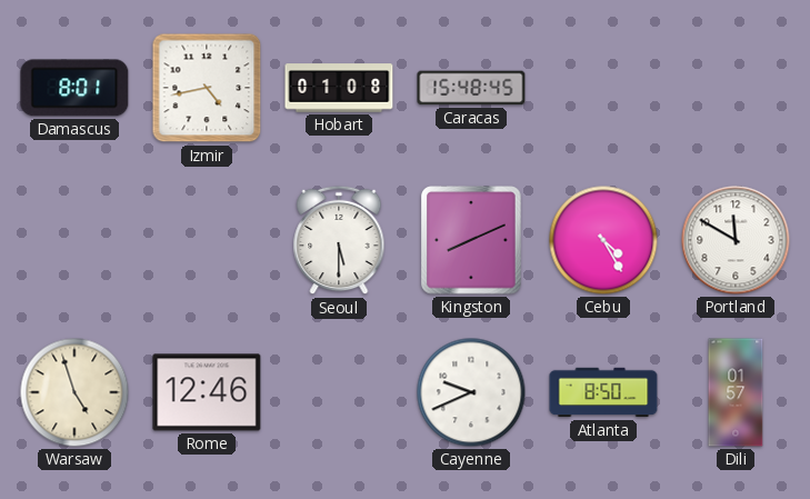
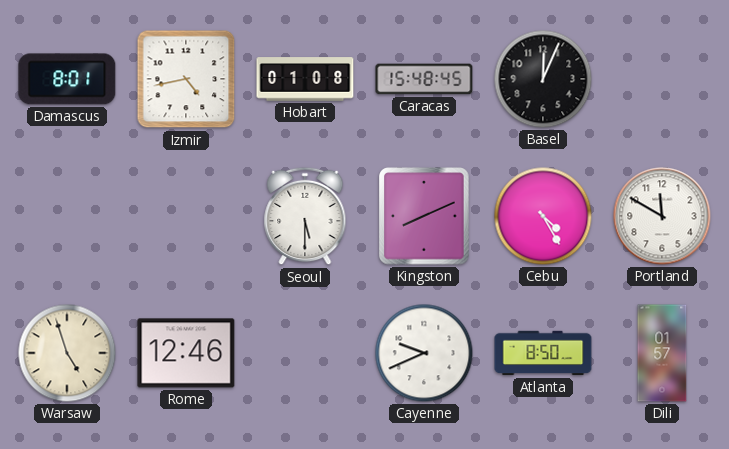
Basel: none -> 12:04 (543, 79)
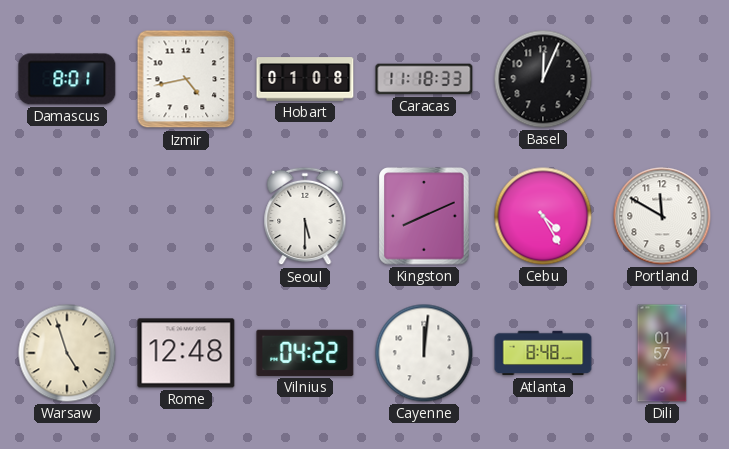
Caracas: 15:48 -> 11:18 (424, 79)
Rome: 12:46 -> 12:48 (186, 353)
Vilnius: none -> 04:22 (305, 353)
Cayenne: 9:41 -> 12:01 (424, 353)
Atlanta: 8:50 -> 8:48 (543, 353)
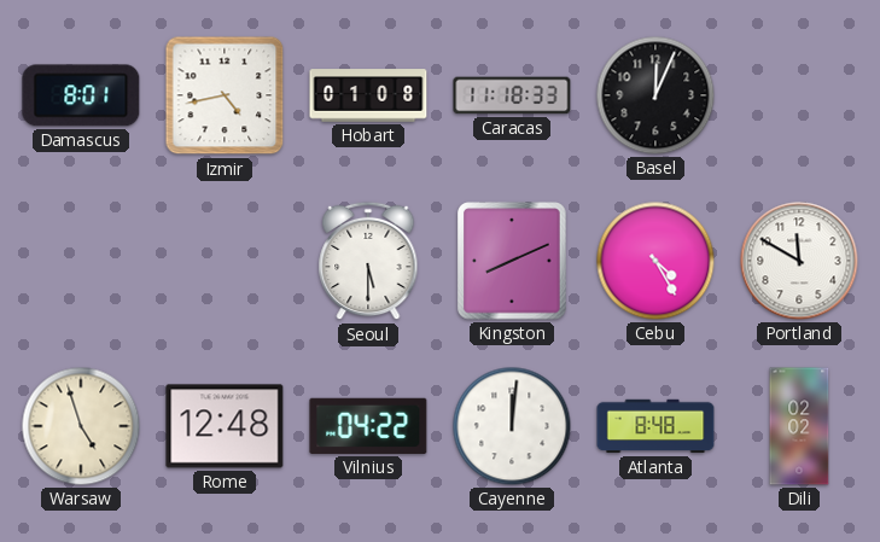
Dili: 01:57 -> 02:02 (799, 426)
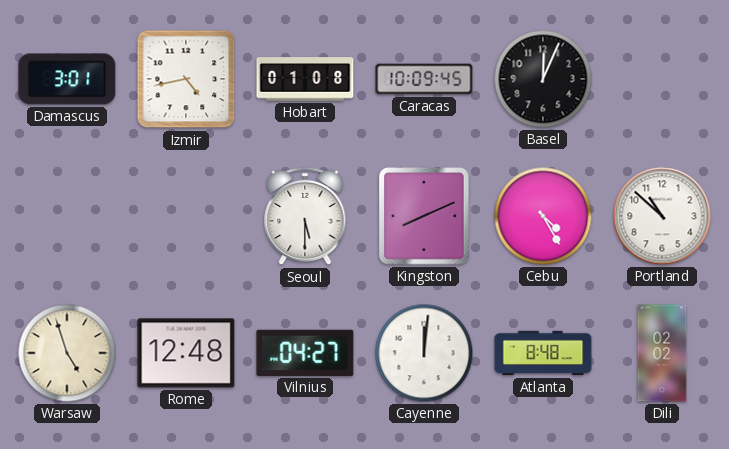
Damascus: 8:01 -> 3:01 (67, 79)
Caracas: 11:18 -> 10:09 (424, 79)
Portland: 11:50 -> 10:52 (662, 216)
Vilnius: 04:22 -> 04:27 (305, 353)
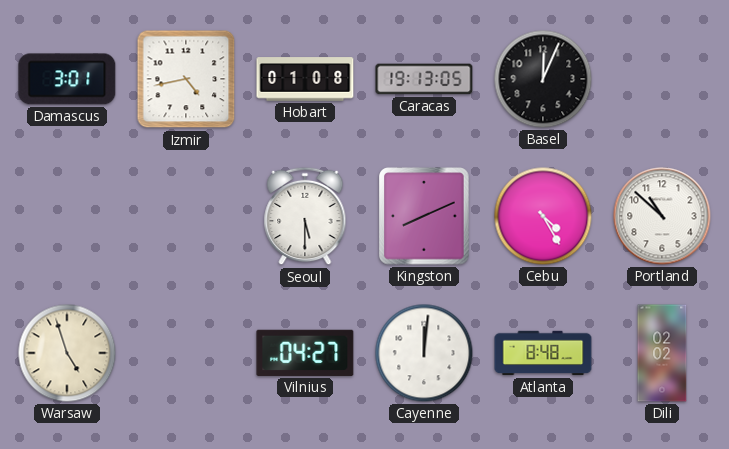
Caracas: 10:09 -> 19:13 (424, 79)
Rome: 12:48 -> none (186, 353)
